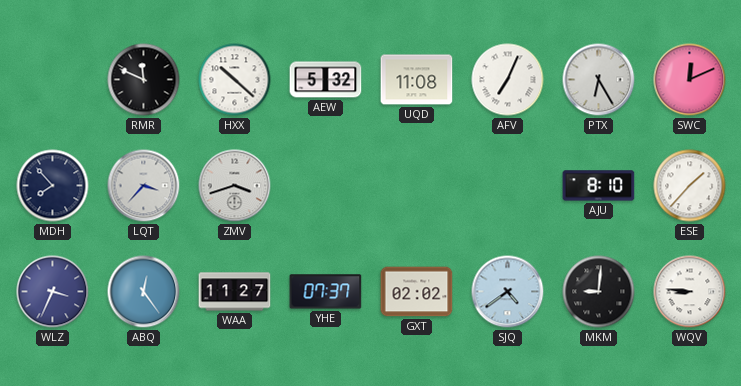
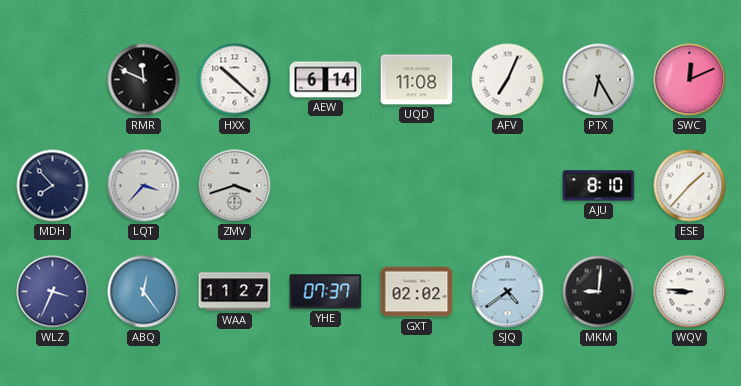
AEW: 5:32 -> 6:14 (326, 80)
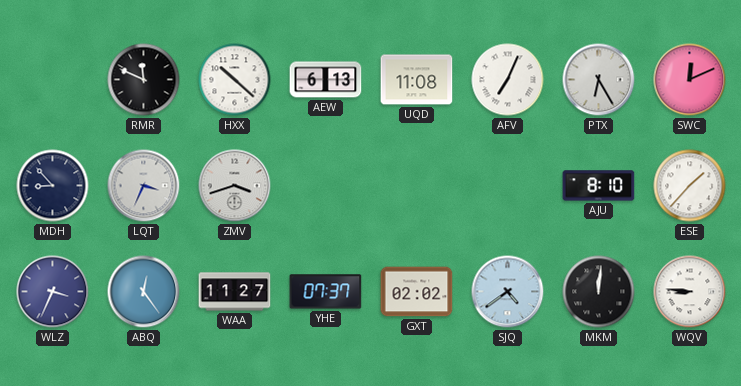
AEW: 6:14 -> 6:13 (326, 80)
MDH: 7:53 -> 8:53 (53, 186)
LQT: 3:37 -> 3:34 (144, 186)
MKM: 9:01 -> 12:01 (599, 292)
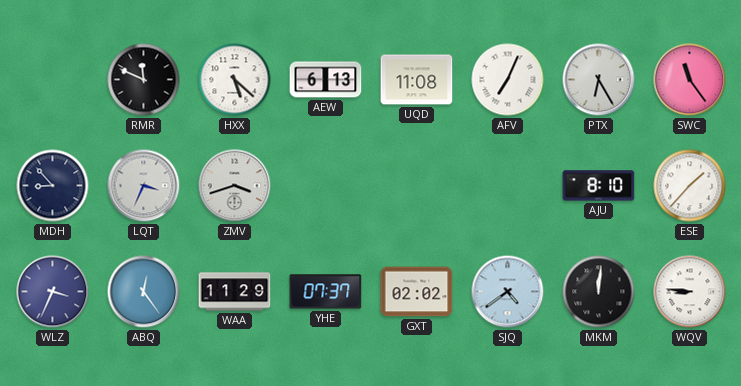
HXX: 10:22 -> 5:22 (235, 80)
SWC: 12:11 -> 11:24 (690, 80)
WAA: 11:27 -> 11:29 (235, 292)
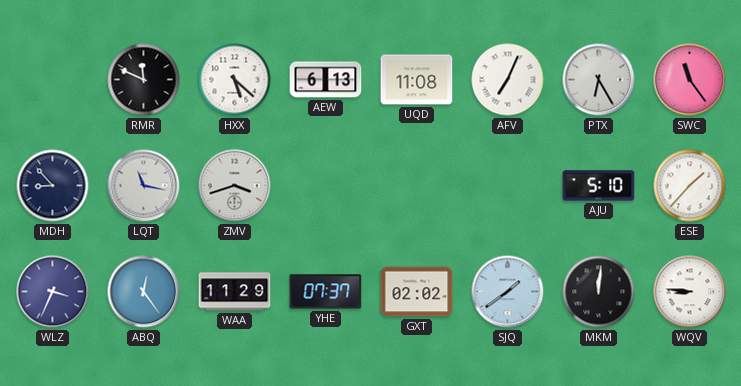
LQT: 3:34 -> 11:17 (144, 186)
AJU: 8:10 -> 5:10 (599, 186)
SJQ: 4:39 -> 1:39 (508, 292)
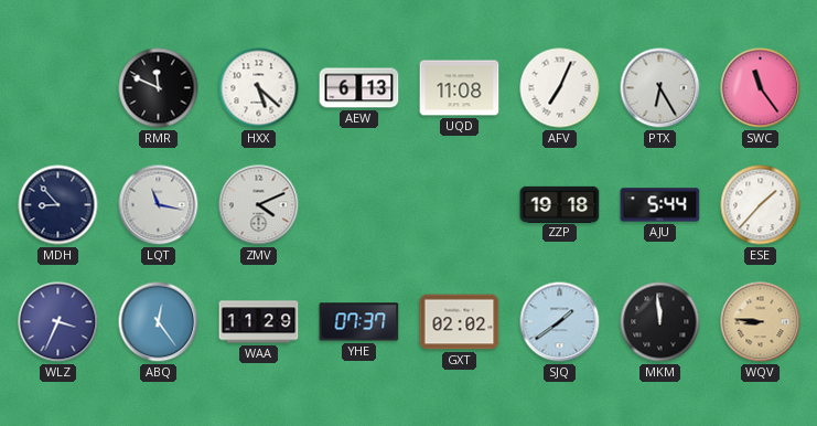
ZMV: 3:42 -> 4:11 (259, 205)
ZZP: none -> 19:18 (560, 204)
AJU: 5:10 -> 5:44 (660, 205)
MKM: 12:01 -> 11:59 (660, 322)
WQV dial: white -> champagne (761, 322)
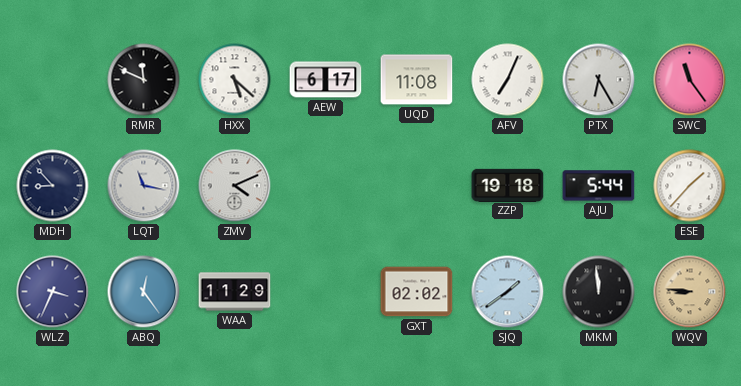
AEW: 6:13 -> 6:17 (326, 80)
YHE: 07:37 -> none (359, 322)
